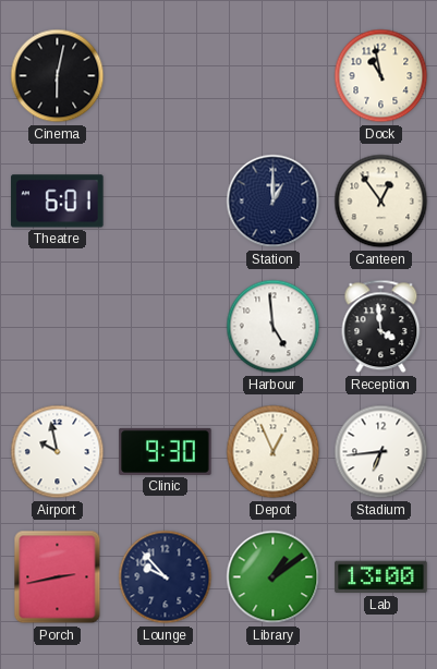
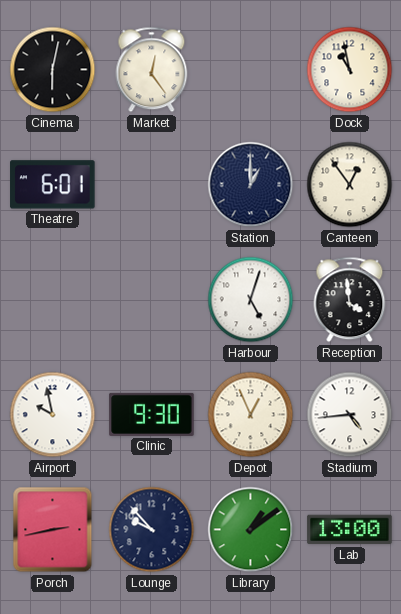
Market: none -> 12:24 (152, 70)
Harbour: 4:59 -> 5:03 (251, 300)
Stadium: 6:44 -> 4:44 (350, 415)
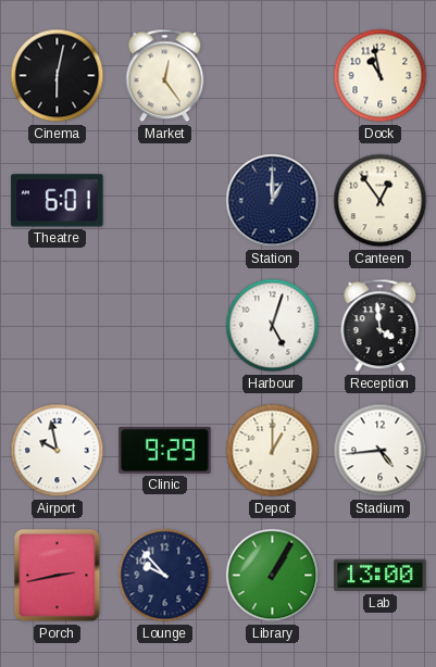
Clinic: 9:30 -> 9:29 (165, 450)
Depot: 12:56 -> 1:00 (273, 451)
Library: 1:09 -> 1:05 (273, 576)
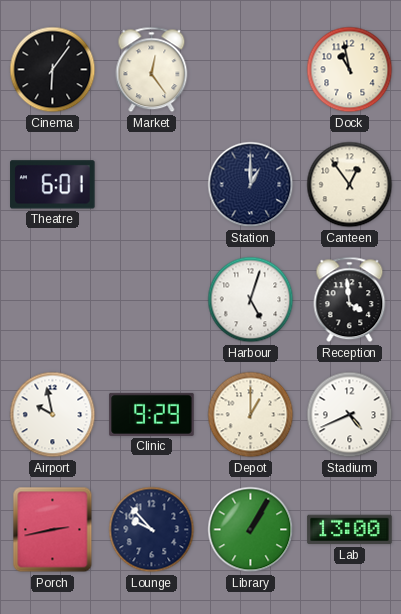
Cinema: 6:02 -> 6:06 (53, 70)
Stadium: 4:44 -> 4:41 (350, 415)
